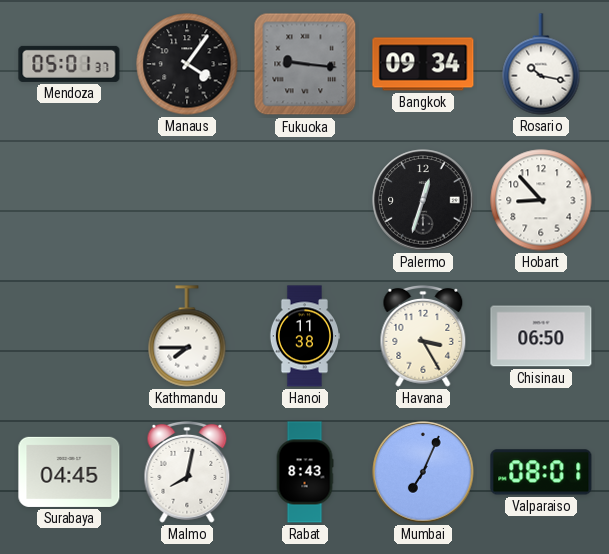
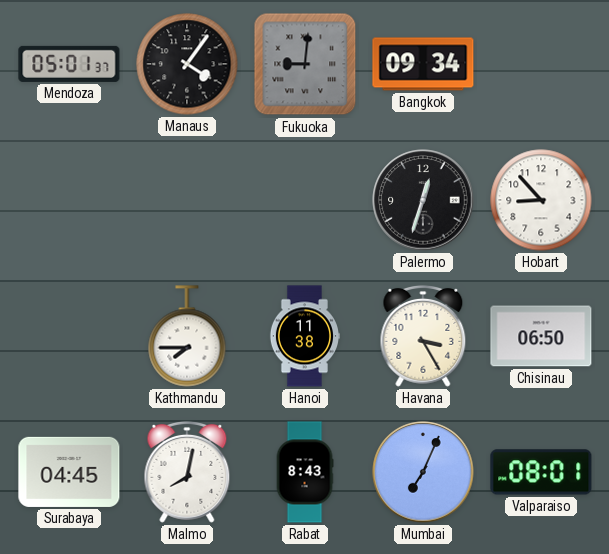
Fukuoka: 9:16 -> 9:01 (305, 64)
Rosario: 10:17 -> none (541, 64)
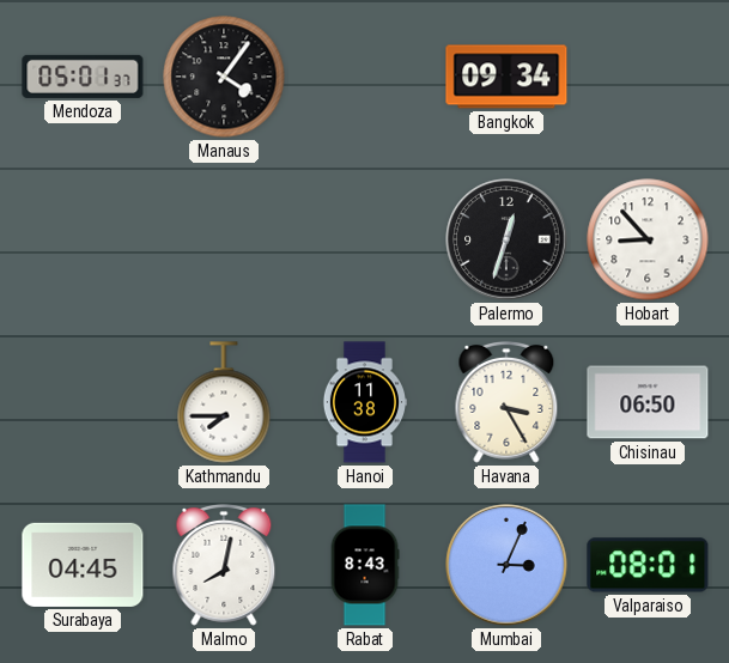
Fukuoka: 9:01 -> none (305, 64)
Mumbai: 7:04 -> 3:04 (506, 565)
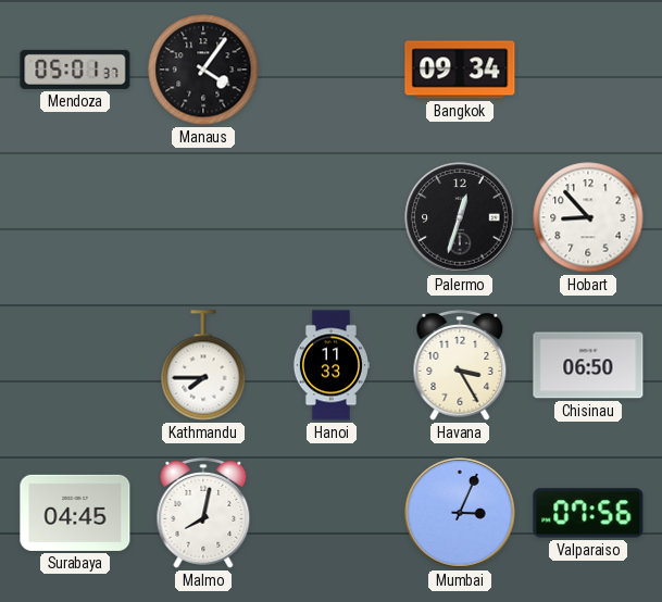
Hanoi: 11:38 -> 11:33 (330, 365)
Rabat: 8:43 -> none (365, 565)
Valparaiso: 08:01 -> 07:56 (588, 513)
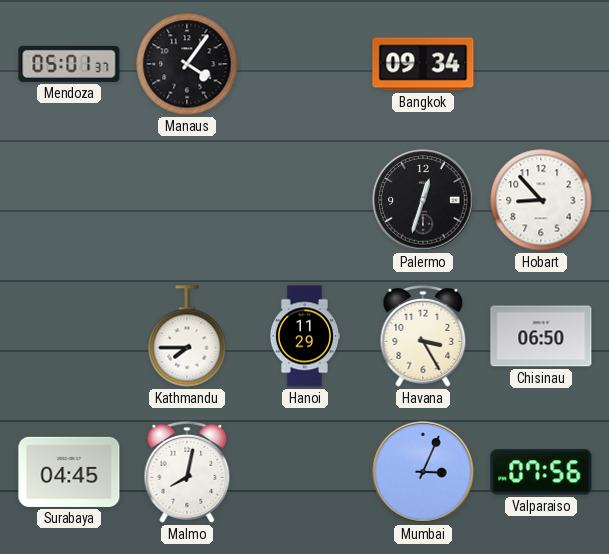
Hanoi: 11:33 -> 11:29 (304, 336)
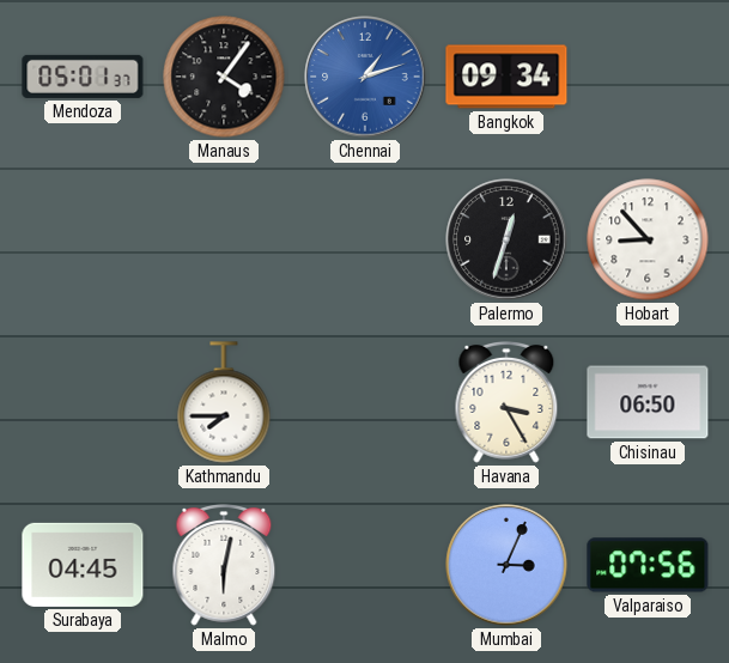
Chennai: none -> 1:12 (365, 77)
Hanoi: 11:29 -> none (304, 336)
Malmo: 8:02 -> 6:02 (224, 565)
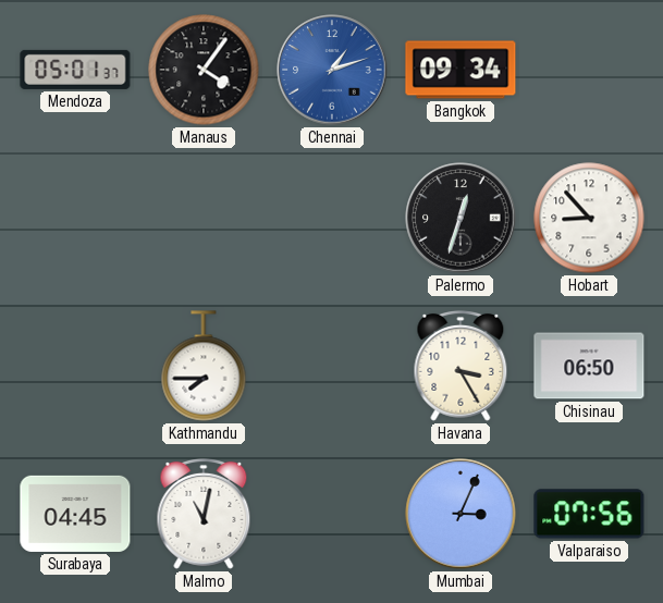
Malmo: 6:02 -> 11:02 (204, 514)
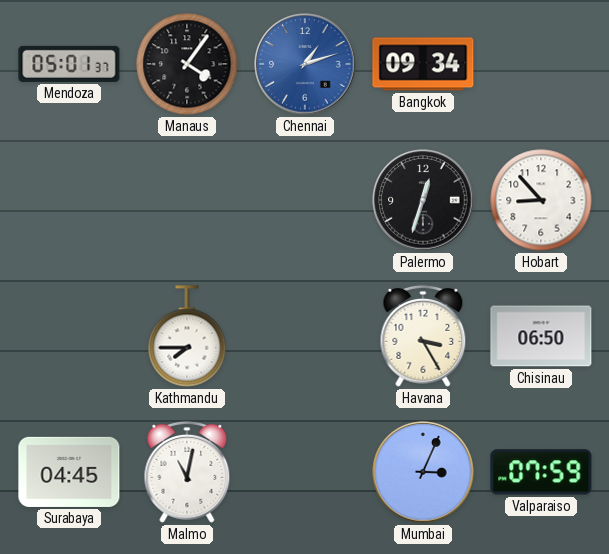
Valparaiso: 07:56 -> 07:59 (541, 472)
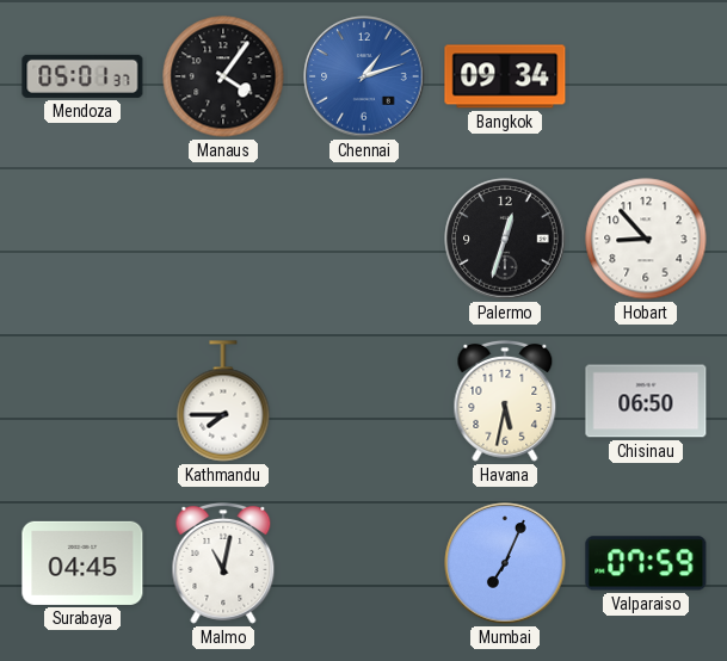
Havana: 3:25 -> 5:32 (505, 401)
Mumbai: 3:04 -> 7:04 (505, 563)
